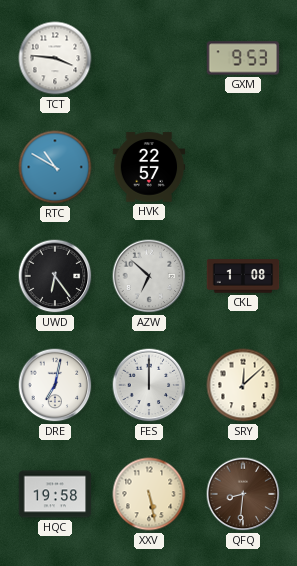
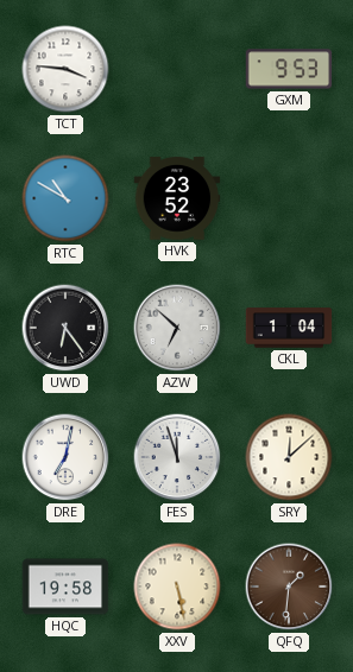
HVK: 22:57 -> 23:52 (177, 198)
CKL: 1:08 -> 1:04 (289, 328)
FES: 12:00 -> 11:57 (177, 457)
QFQ: 8:31 -> 1:31 (289, 587)
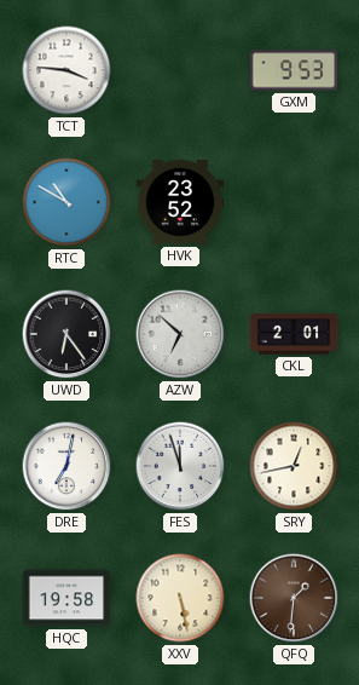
CKL: 1:04 -> 2:01 (294, 334)
SRY: 12:08 -> 12:43 (294, 466)
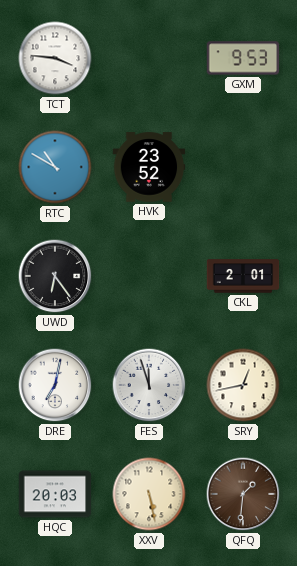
AZW: 6:52 -> none (180, 334)
HQC: 19:58 -> 20:03 (55, 494)
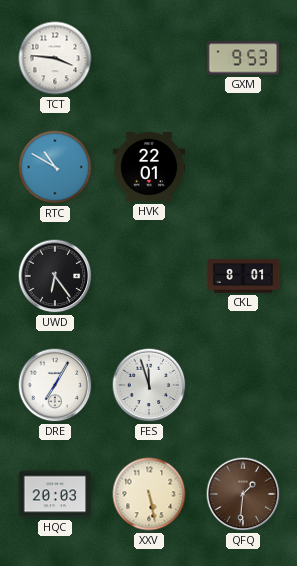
HVK: 23:52 -> 22:01 (149, 167)
CKL: 2:01 -> 8:01 (243, 276)
DRE: 7:02 -> 7:05 (55, 385)
SRY: 12:43 -> none (243, 385)
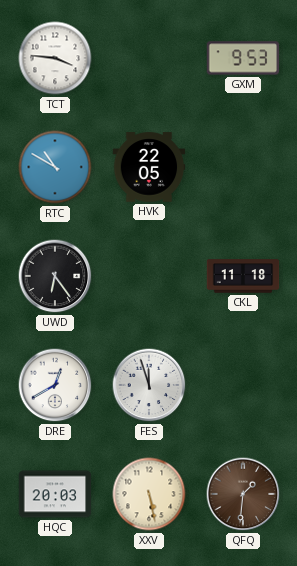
HVK: 22:01 -> 22:05 (149, 167)
CKL: 8:01 -> 11:18 (243, 276)
DRE: 7:05 -> 12:40 (55, 385)
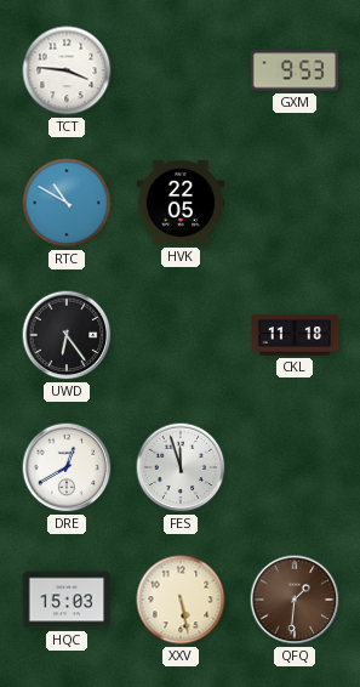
HQC: 20:03 -> 15:03 (67, 600)
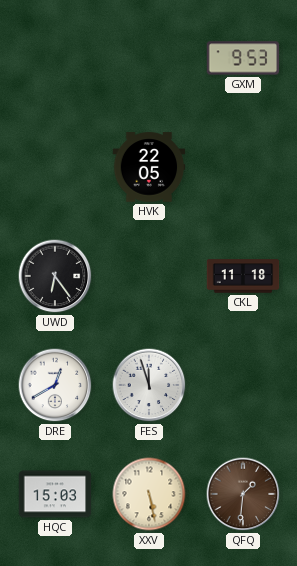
TCT: 3:46 -> none (67, 70)
RTC: 10:50 -> none (67, 203)
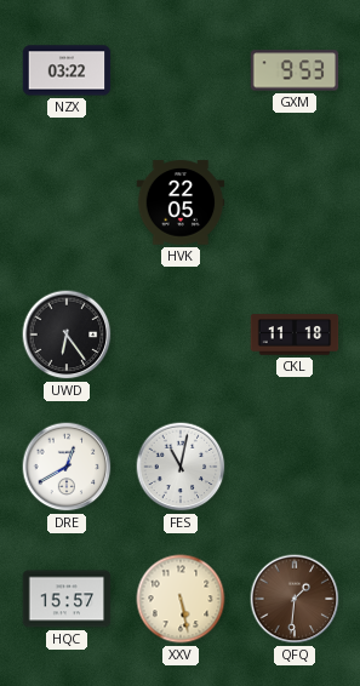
NZX: none -> 03:22 (67, 70)
FES: 11:57 -> 11:02 (181, 467)
HQC: 15:03 -> 15:57 (67, 599)
